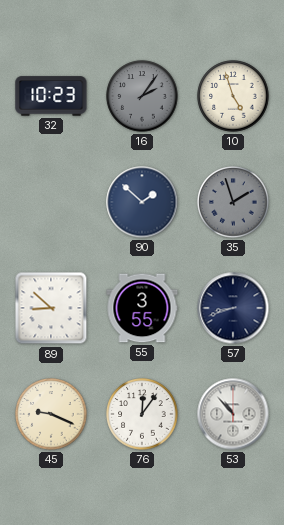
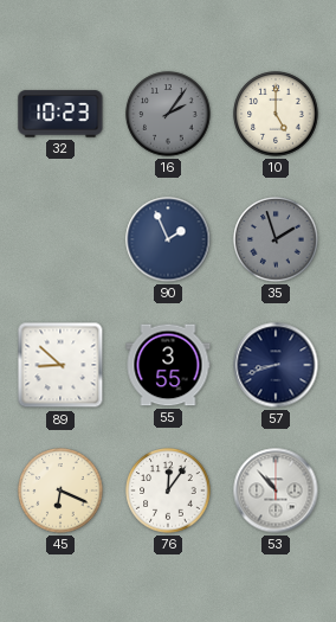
10: 4:57 -> 5:00 (276, 114)
90: 1:52 -> 1:56 (168, 239)
45: 9:19 -> 6:19 (60, 490)
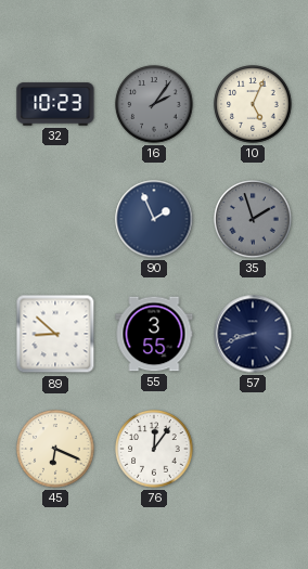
10: 5:00 -> 5:04 (253, 104)
53: 10:53 -> none (276, 490)
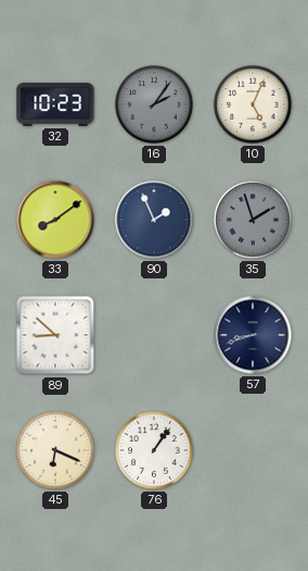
33: none -> 8:09 (55, 220)
55: 3:55 -> none (154, 334)
76: 12:06 -> 1:06 (154, 450)
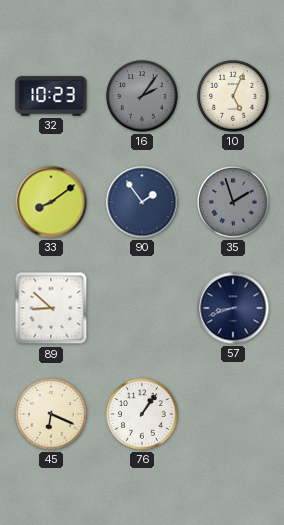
90: 1:56 -> 1:54 (142, 202)
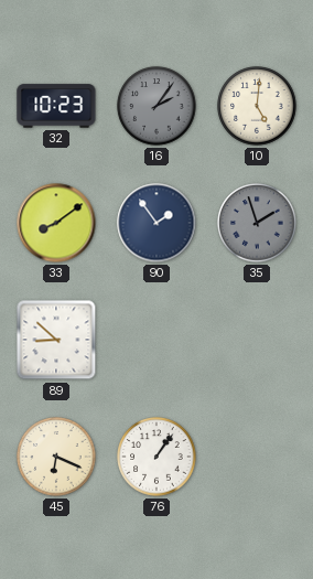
10: 5:04 -> 5:01 (257, 106)
57: 8:42 -> none (233, 308)
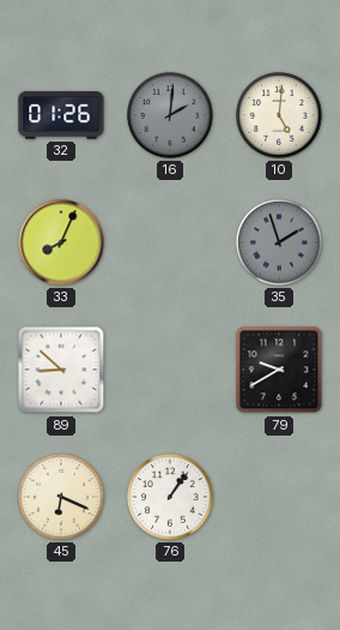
32: 10:23 -> 01:26 (61, 115)
16: 2:06 -> 2:01 (170, 115)
33: 8:09 -> 8:04 (61, 242)
90: 1:54 -> none (156, 223)
79: none -> 9:40 (279, 370)
